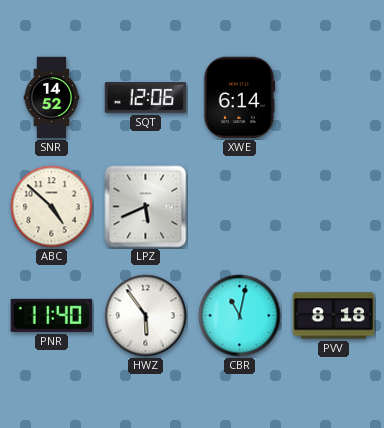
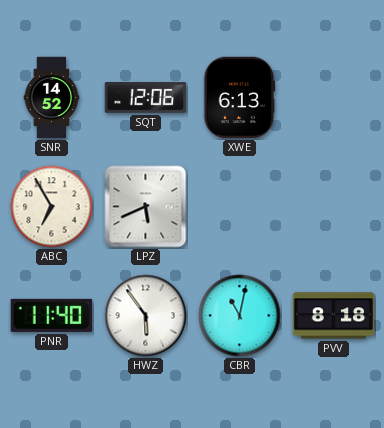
XWE: 6:14 -> 6:13 (239, 98)
ABC: 4:52 -> 6:55 (52, 207)
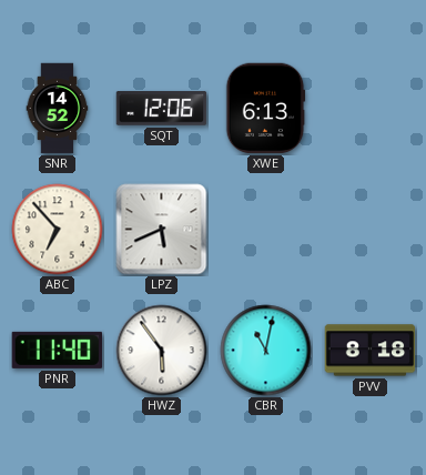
ABC: 6:55 -> 6:53 (58, 230)
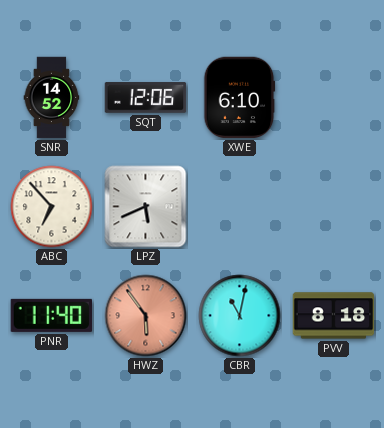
XWE: 6:13 -> 6:10 (239, 98)
HWZ dial: white -> salmon (146, 316)
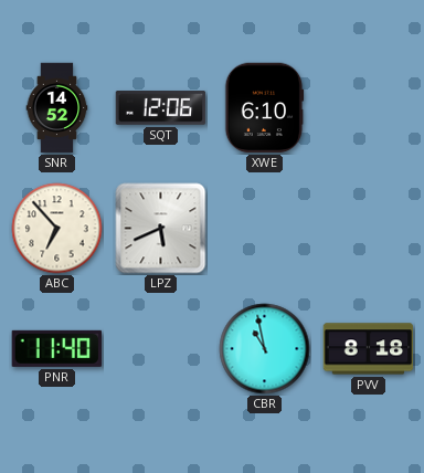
HWZ: 5:54 -> none (146, 316)
CBR: 11:02 -> 10:58 (265, 349)
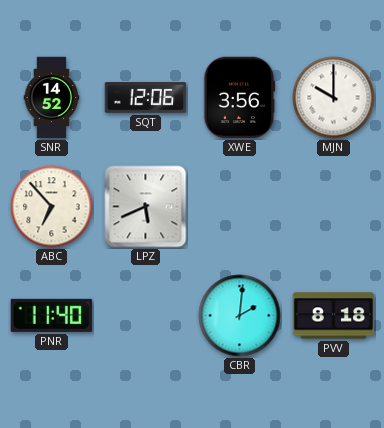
XWE: 6:10 -> 3:56 (239, 98)
MJN: none -> 10:00 (334, 98)
CBR: 10:58 -> 2:01 (240, 316)
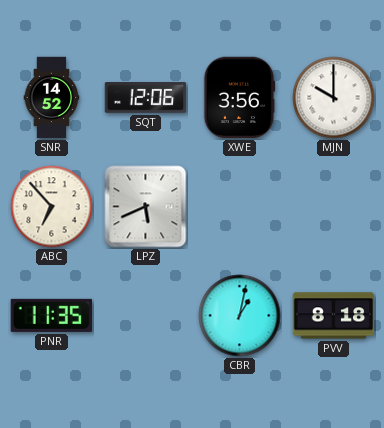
PNR: 11:40 -> 11:35 (52, 315)
CBR: 2:01 -> 1:02 (240, 316)
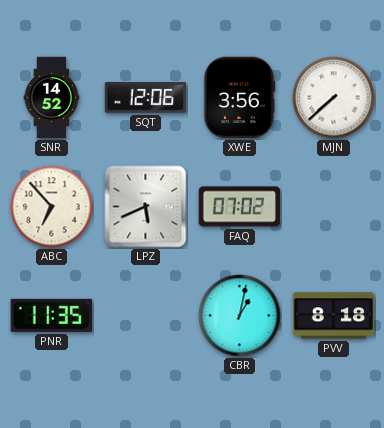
MJN: 10:00 -> 7:38 (334, 98)
FAQ: none -> 07:02 (240, 207)
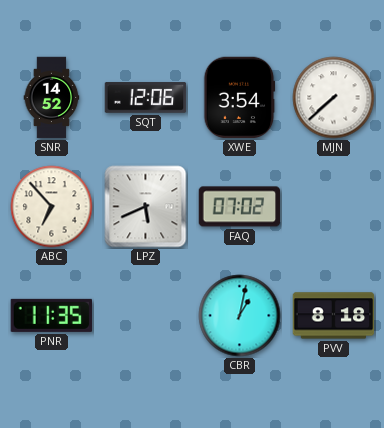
XWE: 3:56 -> 3:54 (239, 98)
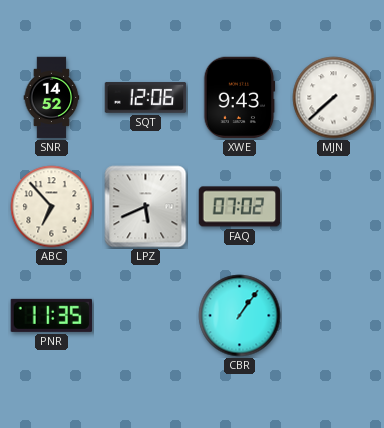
XWE: 3:54 -> 9:43 (239, 98)
CBR: 1:02 -> 1:06 (240, 316)
PVV: 8:18 -> none (334, 316)
